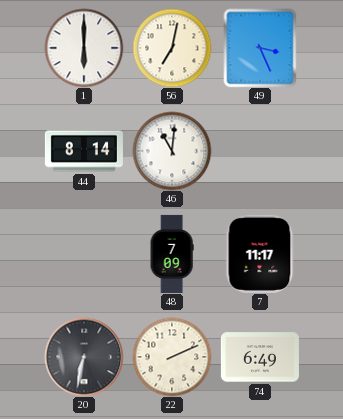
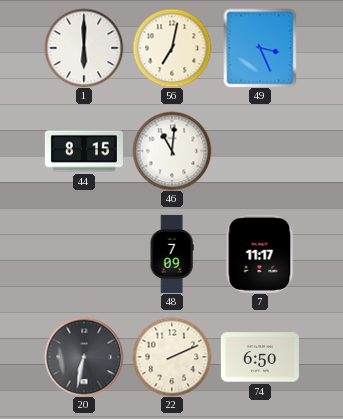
44: 8:14 -> 8:15 (84, 151)
74: 6:49 -> 6:50 (260, 357)
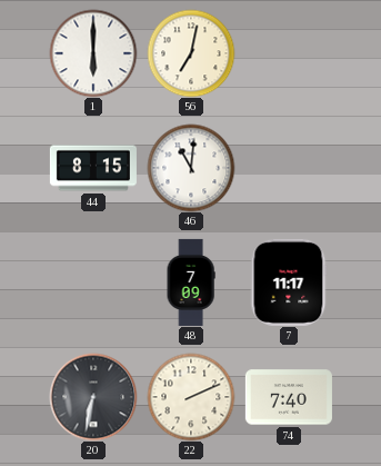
49: 3:26 -> none (260, 48)
74: 6:50 -> 7:40 (289, 397)
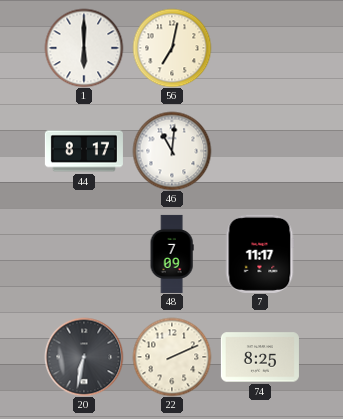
44: 8:15 -> 8:17 (84, 151)
74: 7:40 -> 8:25 (260, 357)
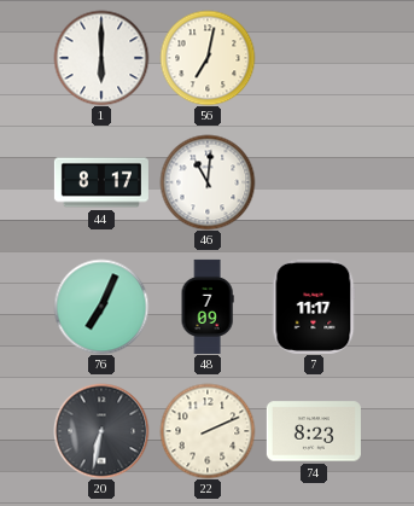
76: none -> 7:04 (101, 307)
74: 8:25 -> 8:23 (314, 431)
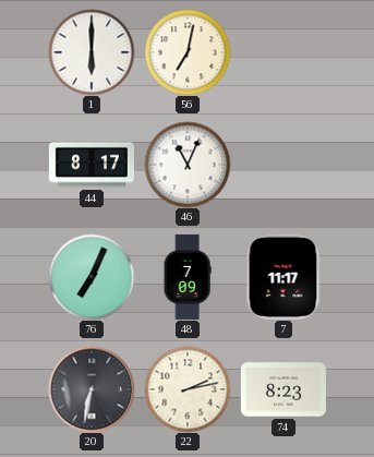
46: 11:01 -> 11:04 (188, 165)
22: 2:11 -> 2:13 (188, 389)
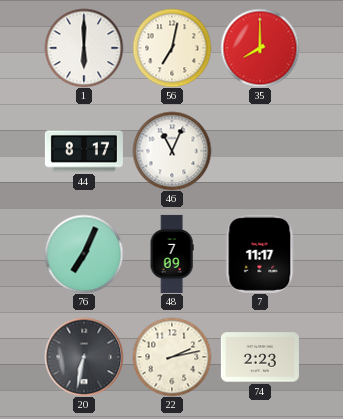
35: none -> 8:00 (260, 48)
74: 8:23 -> 2:23 (260, 357)
